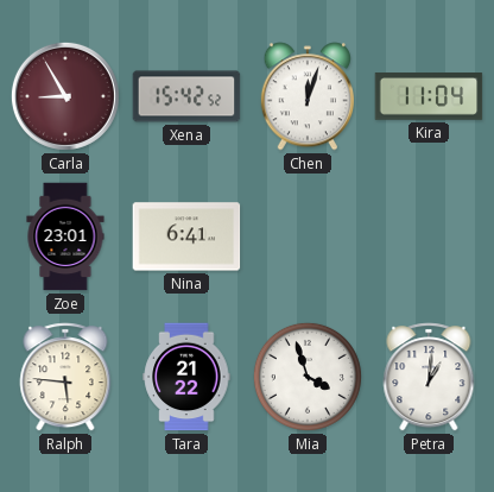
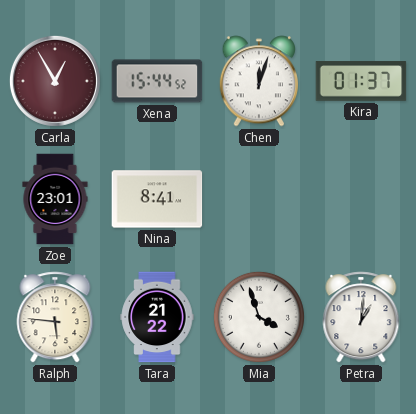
Carla: 8:55 -> 12:55 (55, 81)
Xena: 15:42 -> 15:44 (157, 81)
Kira: 11:04 -> 01:37 (361, 81)
Nina: 6:41 -> 8:41 (157, 199)
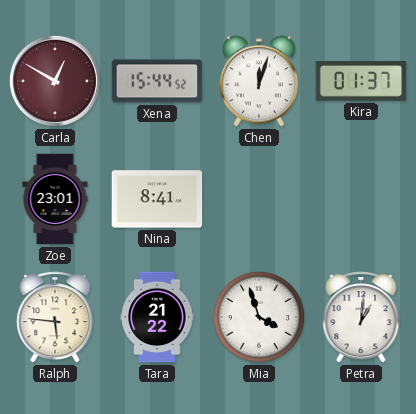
Carla: 12:55 -> 12:50 (55, 81)
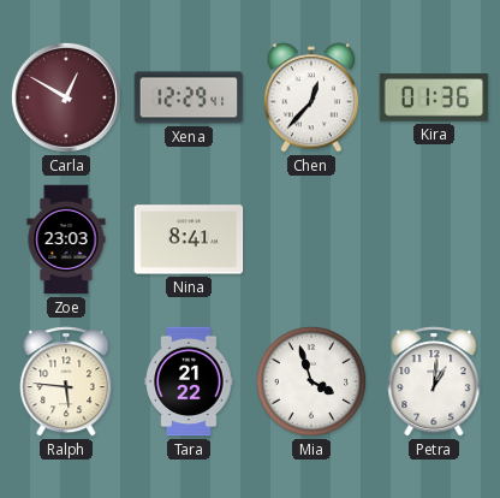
Xena: 15:44 -> 12:29 (189, 97)
Chen: 12:03 -> 12:37 (310, 97)
Kira: 01:37 -> 01:36 (434, 97)
Zoe: 23:01 -> 23:03 (66, 239)
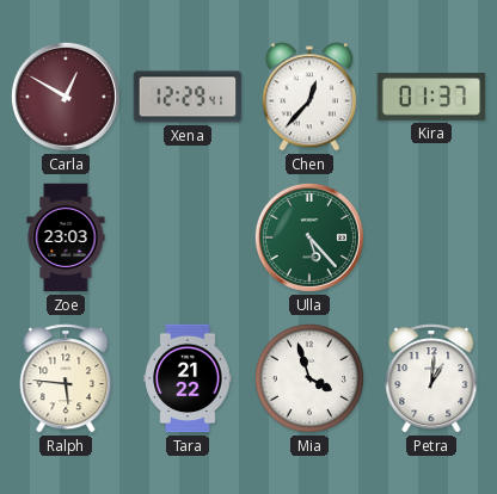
Kira: 01:36 -> 01:37 (431, 97)
Nina: 8:41 -> none (189, 239)
Ulla: none -> 5:23 (309, 237)
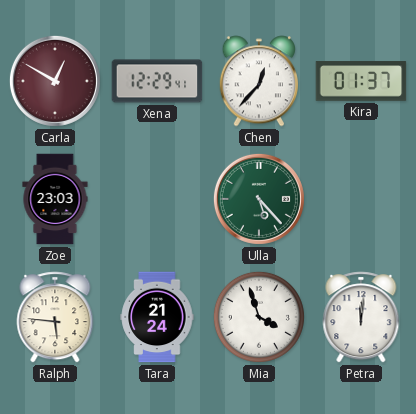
Tara: 21:22 -> 21:24 (157, 317)
Petra: 1:01 -> 12:01 (361, 317)
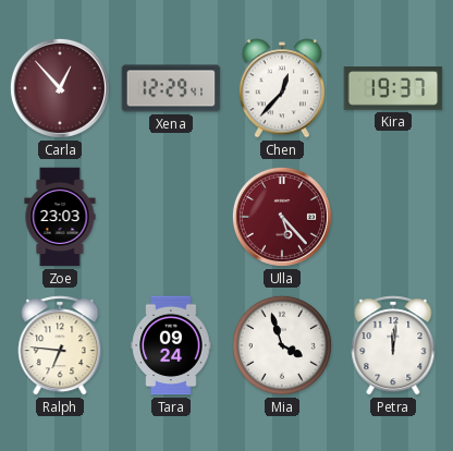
Carla: 12:50 -> 12:53 (60, 88)
Kira: 01:37 -> 19:37 (393, 88)
Ulla dial: green -> burgundy (282, 217)
Ralph: 5:46 -> 6:46 (60, 345)
Tara: 21:24 -> 09:24 (171, 345)
